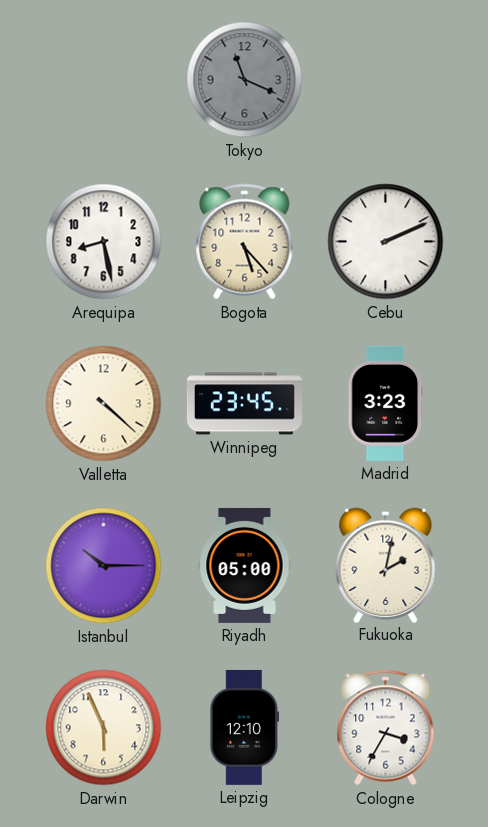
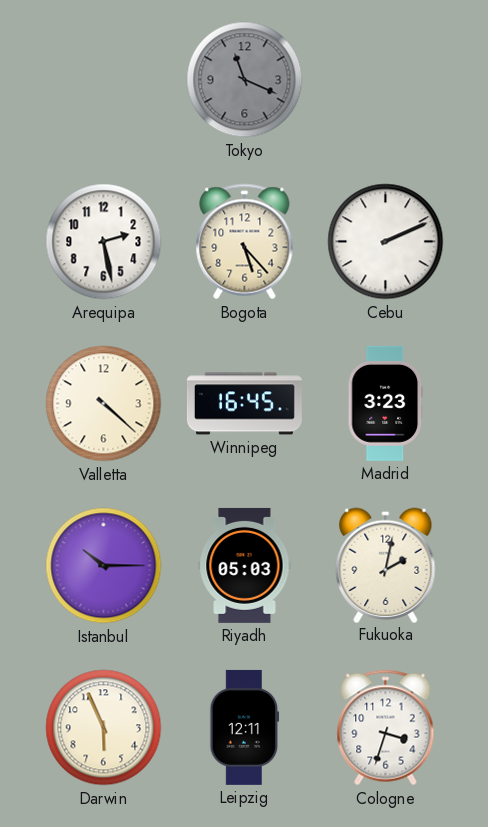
Arequipa: 8:28 -> 2:28 (104, 242)
Winnipeg: 23:45 -> 16:45 (244, 404)
Riyadh: 05:00 -> 05:03 (245, 565)
Leipzig: 12:10 -> 12:11 (245, 727)
Cologne: 3:35 -> 3:33 (386, 728)
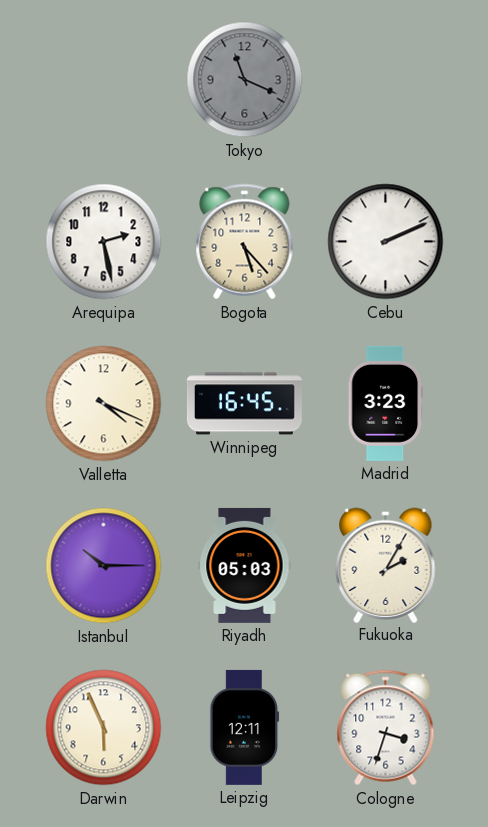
Valletta: 4:22 -> 4:19 (104, 404)
Fukuoka: 2:02 -> 2:05 (386, 565)
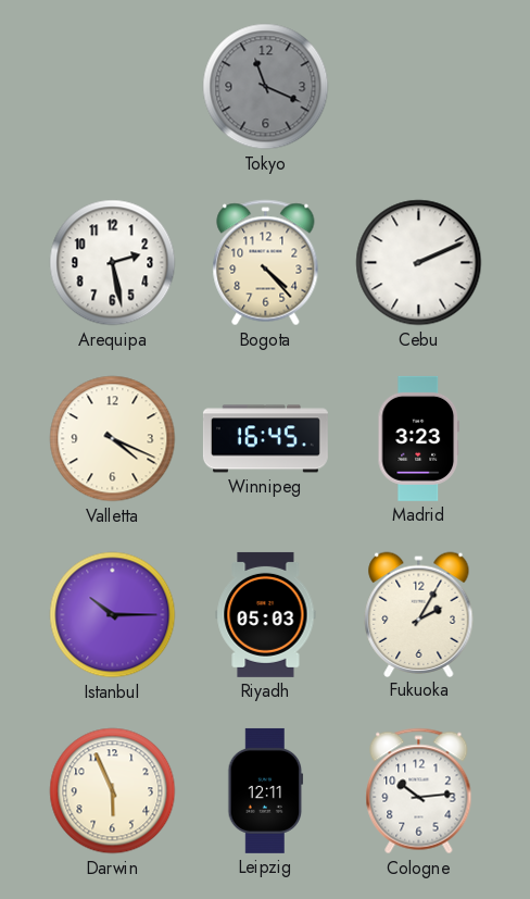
Bogota: 5:23 -> 4:23 (266, 263)
Cologne: 3:33 -> 10:14 (419, 791)
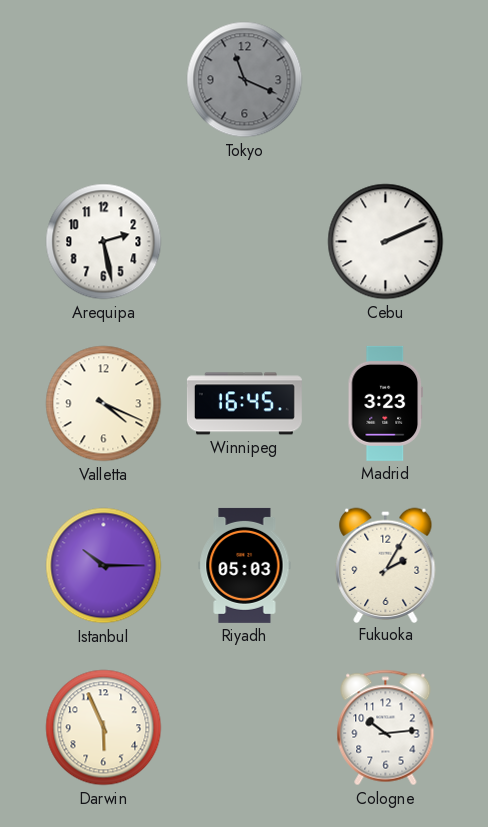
Bogota: 4:23 -> none (266, 263)
Leipzig: 12:11 -> none (266, 790)
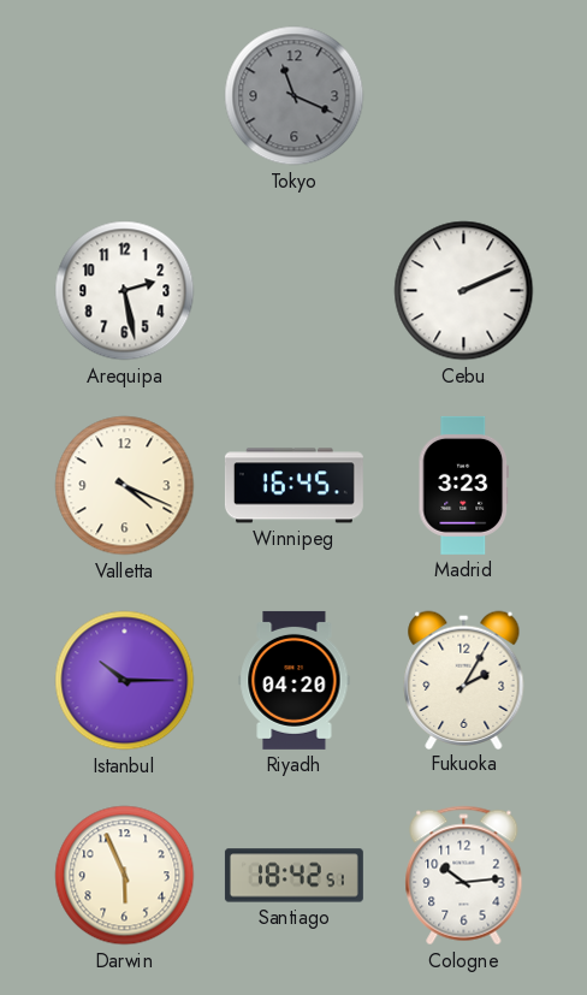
Riyadh: 05:03 -> 04:20 (295, 680)
Santiago: none -> 18:42 (293, 876)
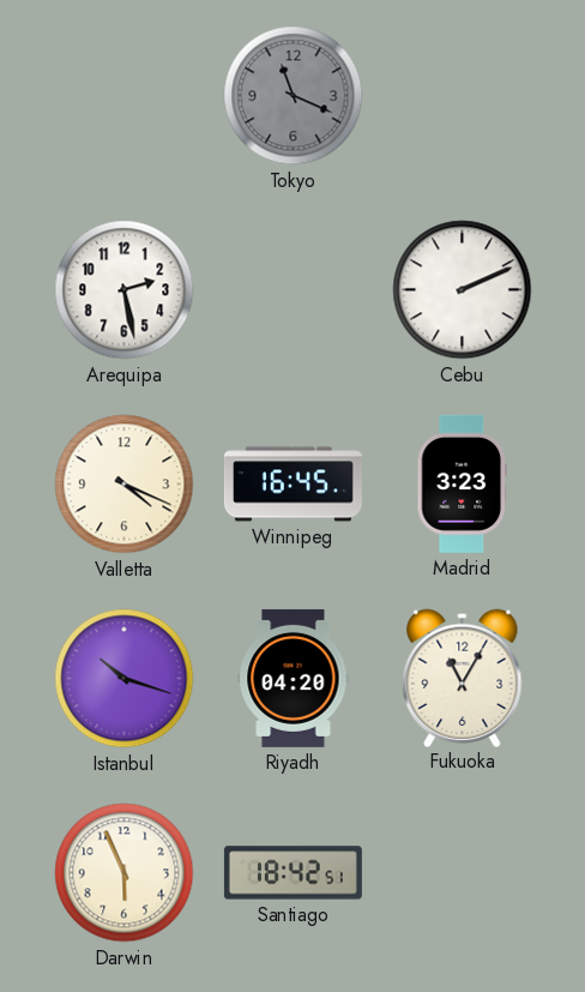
Istanbul: 10:15 -> 10:18 (125, 679)
Fukuoka: 2:05 -> 11:05 (463, 678)
Cologne: 10:14 -> none (464, 876)
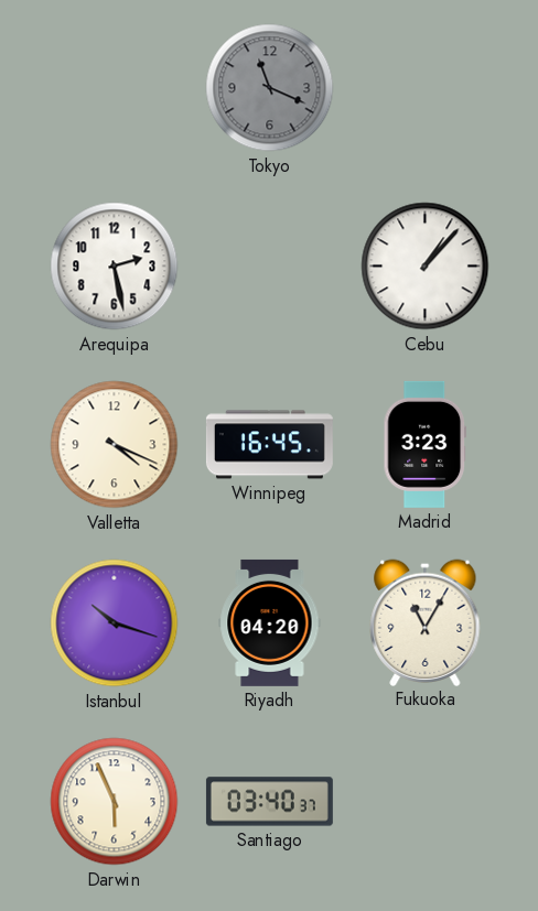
Cebu: 2:11 -> 1:07 (426, 267)
Santiago: 18:42 -> 03:40 (269, 802)
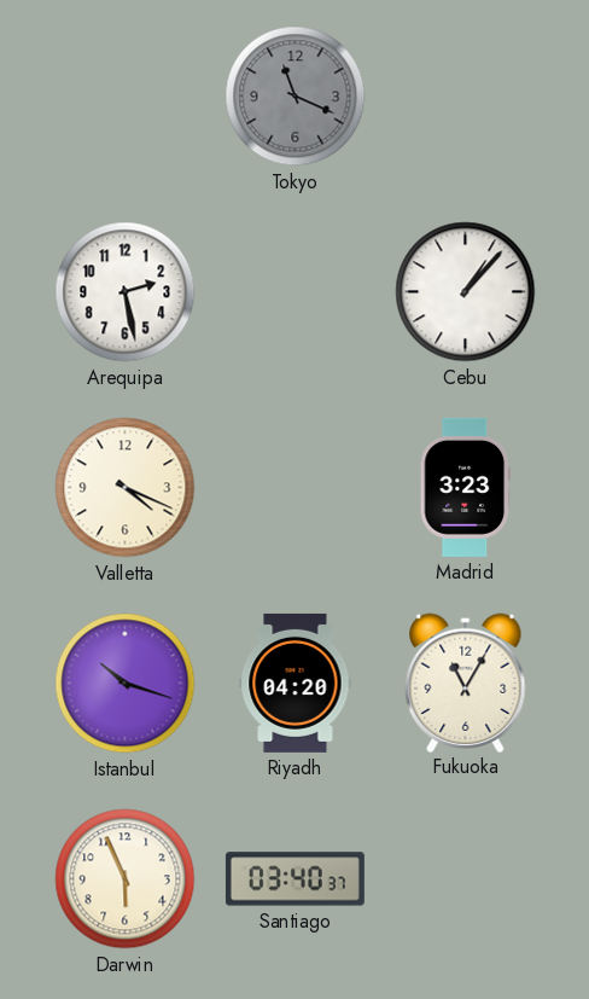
Winnipeg: 16:45 -> none (269, 445)
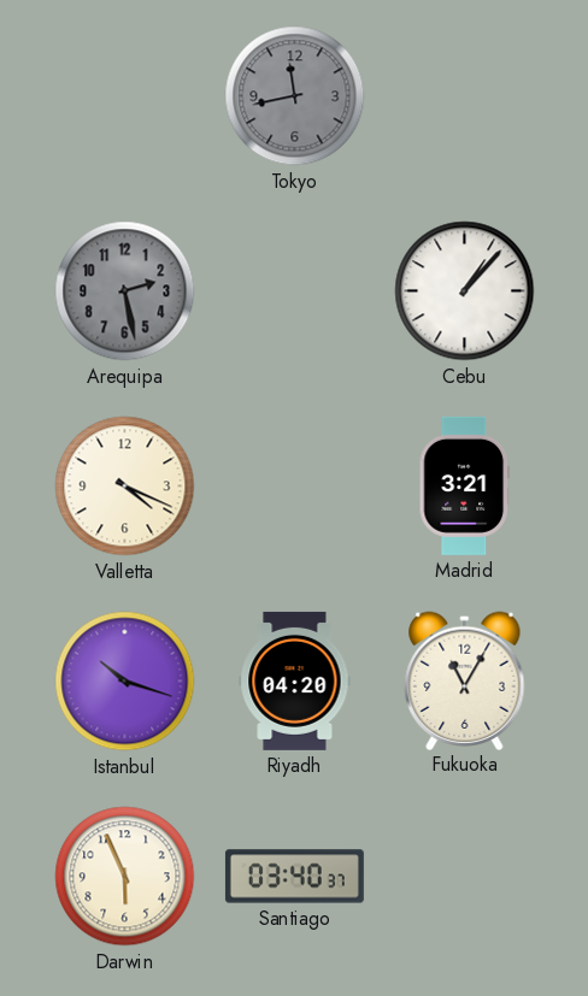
Tokyo: 11:19 -> 11:43 (295, 96)
Arequipa dial: white -> grey (125, 291)
Madrid: 3:23 -> 3:21 (464, 485)
